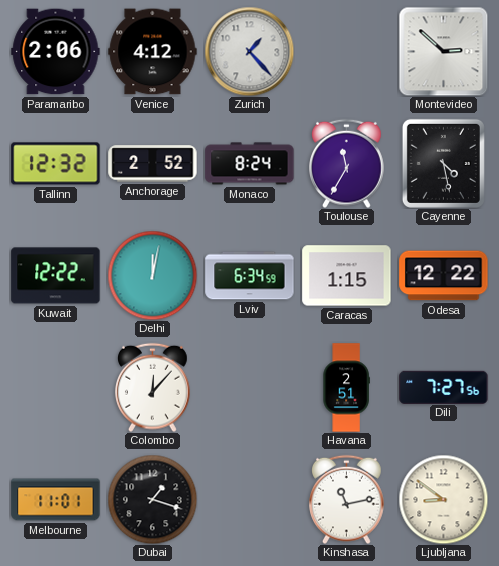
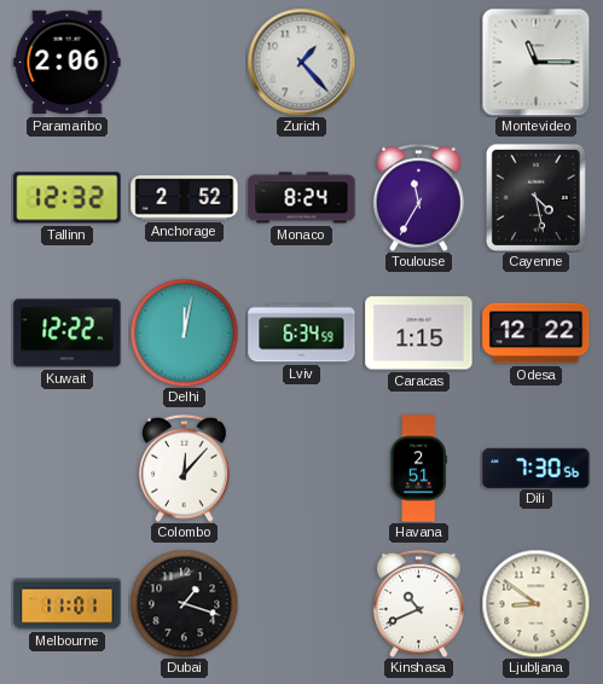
Venice: 4:12 -> none (153, 52)
Montevideo: 2:52 -> 11:15 (535, 62)
Dili: 7:27 -> 7:30 (537, 468)
Kinshasa: 11:13 -> 10:41 (419, 603)
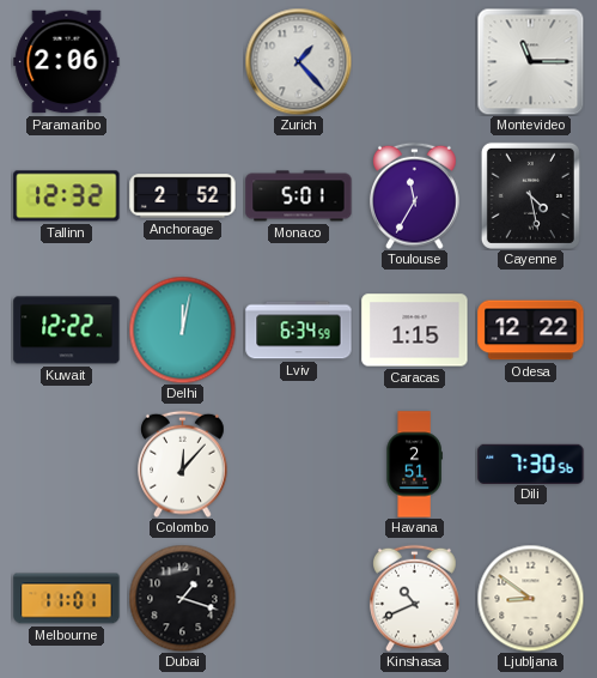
Monaco: 8:24 -> 5:01 (299, 196)
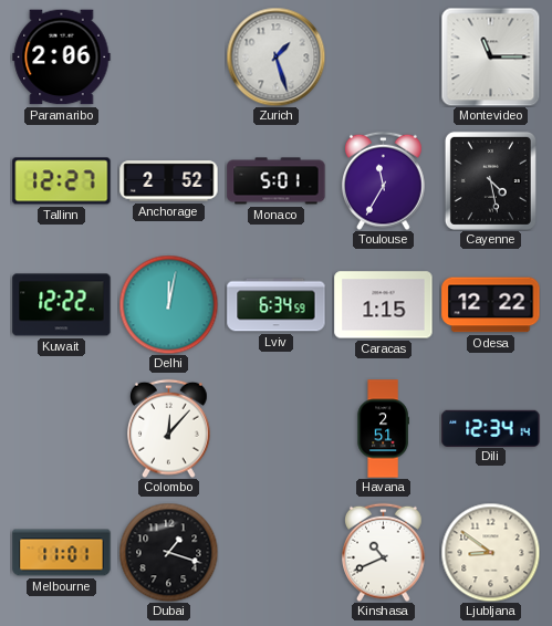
Zurich: 1:23 -> 1:27 (275, 56)
Tallinn: 12:32 -> 12:27 (62, 181)
Dili: 7:30 -> 12:34 (491, 428)
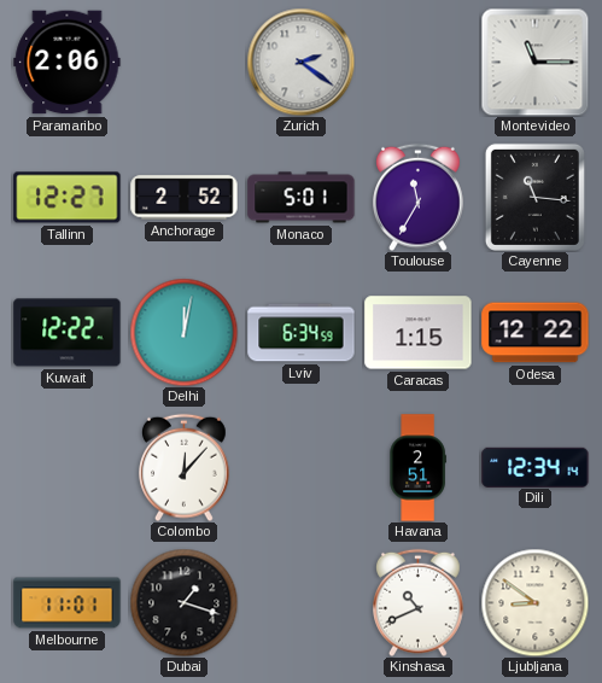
Zurich: 1:27 -> 2:21 (300, 62)
Cayenne: 4:28 -> 11:16 (534, 197)
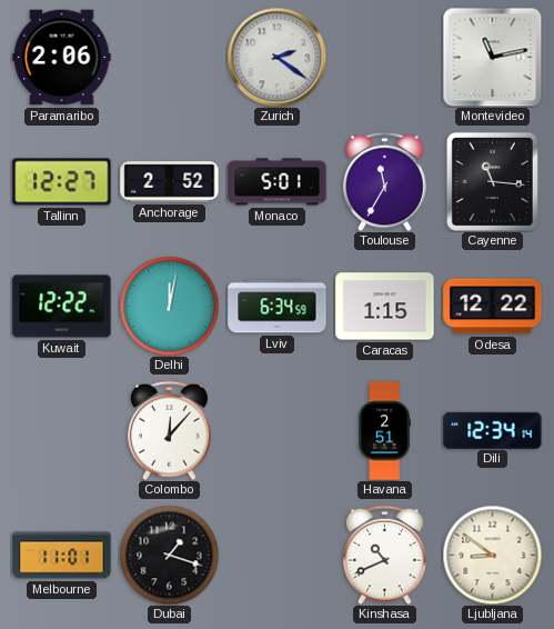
Montevideo: 11:15 -> 11:13 (492, 57)
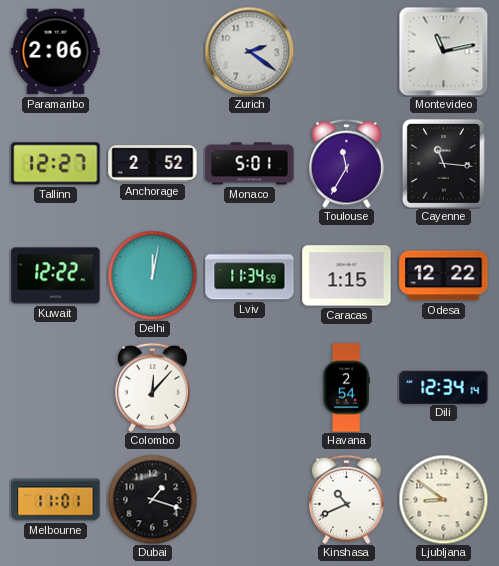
Lviv: 6:34 -> 11:34 (250, 276)
Havana: 2:51 -> 2:54 (346, 388)
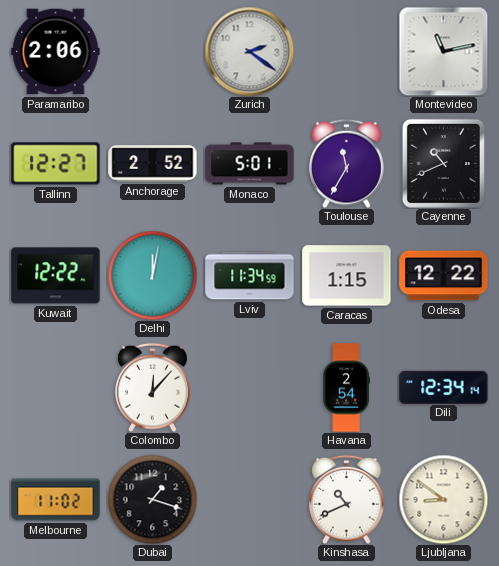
Cayenne: 11:16 -> 10:41 (443, 163)
Melbourne: 11:01 -> 11:02 (56, 500)
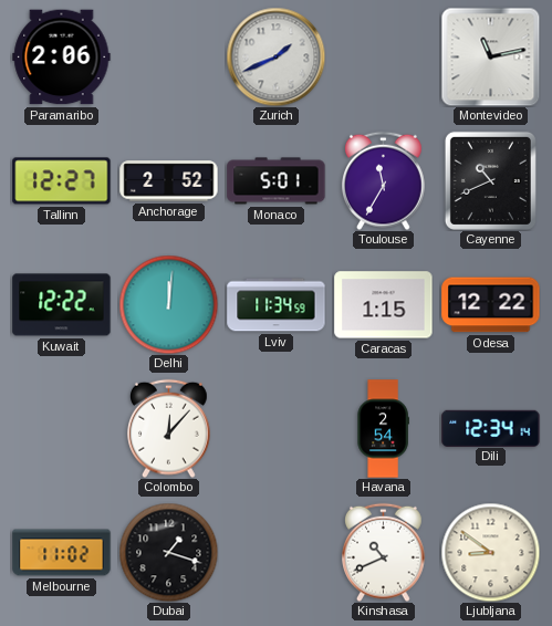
Zurich: 2:21 -> 1:41 (275, 56)
Delhi: 12:02 -> 12:01 (168, 304)
